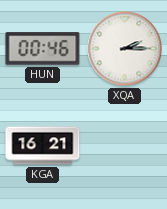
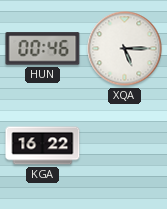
XQA: 2:15 -> 5:15 (125, 49)
KGA: 16:21 -> 16:22 (43, 146)
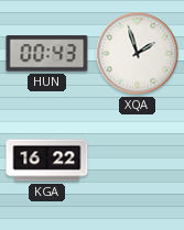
HUN: 00:46 -> 00:43 (47, 54)
XQA: 5:15 -> 1:57 (138, 54)
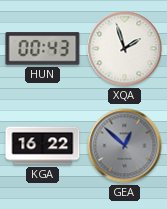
GEA: none -> 12:52 (125, 146)
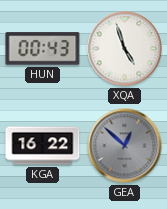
XQA: 1:57 -> 4:57 (125, 49)
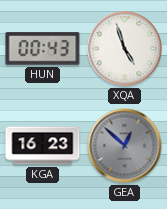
KGA: 16:22 -> 16:23 (43, 146)
